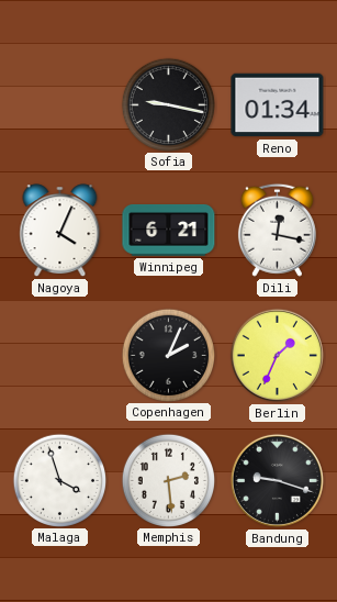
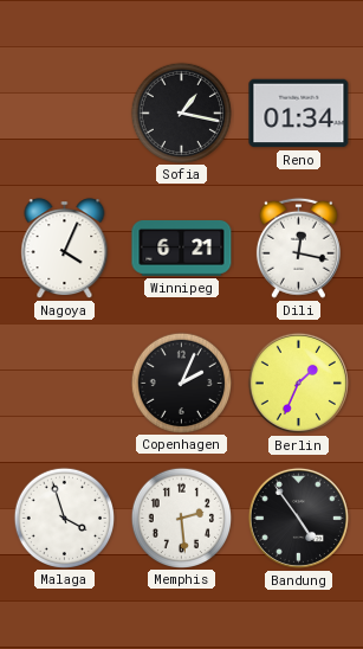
Sofia: 9:17 -> 1:17 (181, 113)
Bandung: 9:18 -> 4:54 (298, 518)
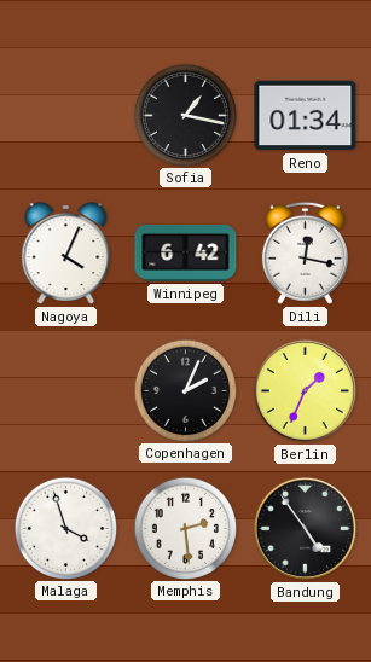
Winnipeg: 6:21 -> 6:42 (186, 252)
